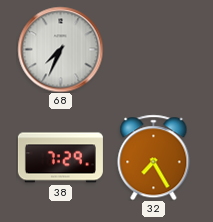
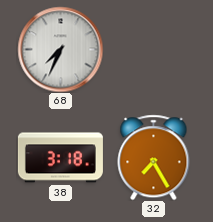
38: 7:29 -> 3:18 (60, 158)
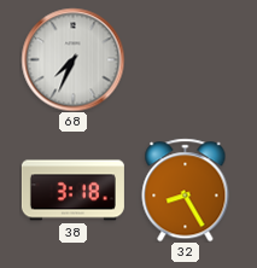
32: 7:25 -> 8:25 (186, 190)
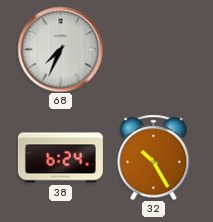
38: 3:18 -> 6:24 (60, 158)
32: 8:25 -> 10:25 (154, 157)
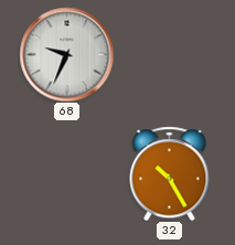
68: 7:34 -> 9:34 (66, 54)
38: 6:24 -> none (60, 158)
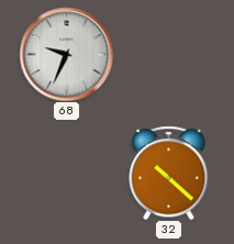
32: 10:25 -> 10:22 (169, 173)
